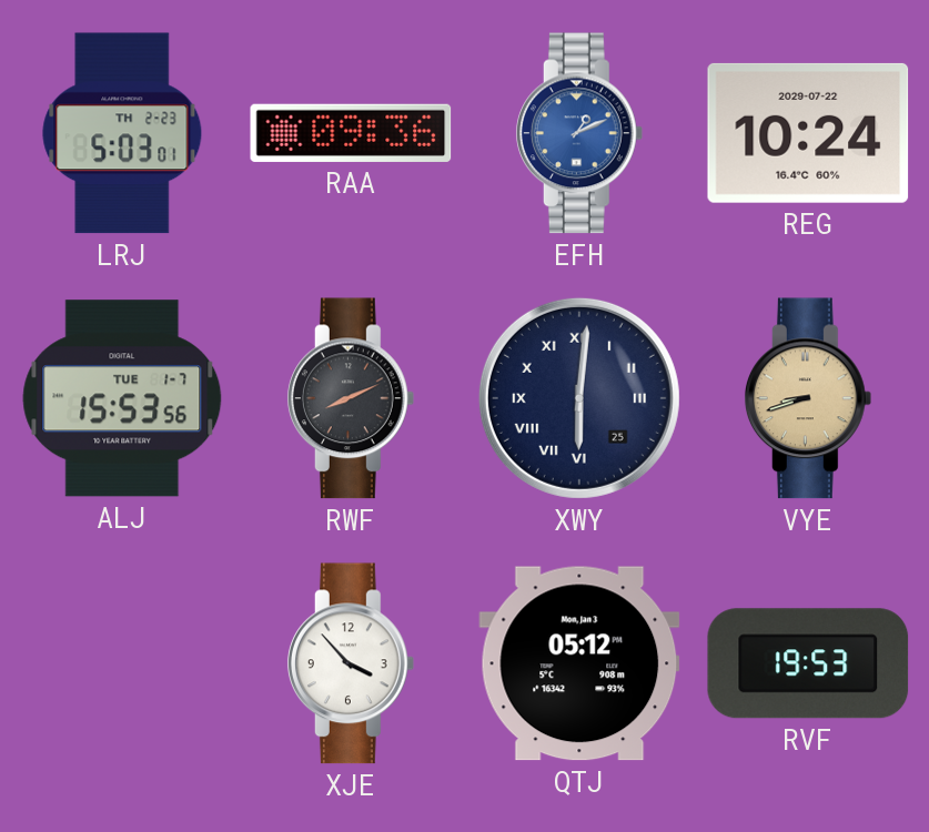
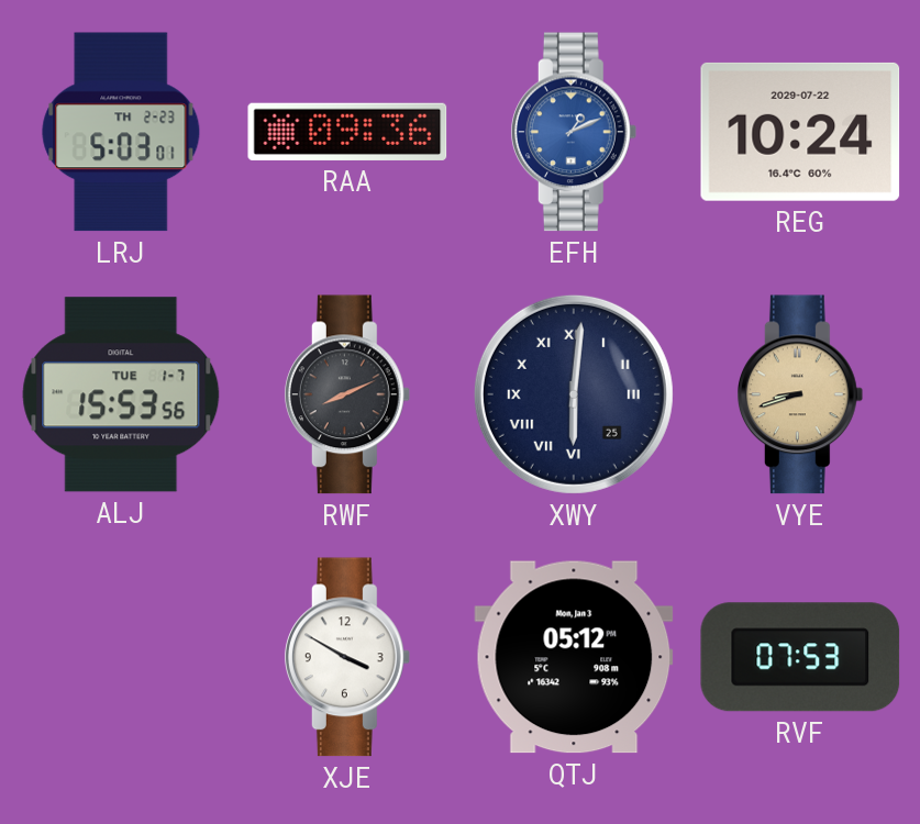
XJE: 3:53 -> 3:50 (347, 657)
RVF: 19:53 -> 07:53 (800, 657)
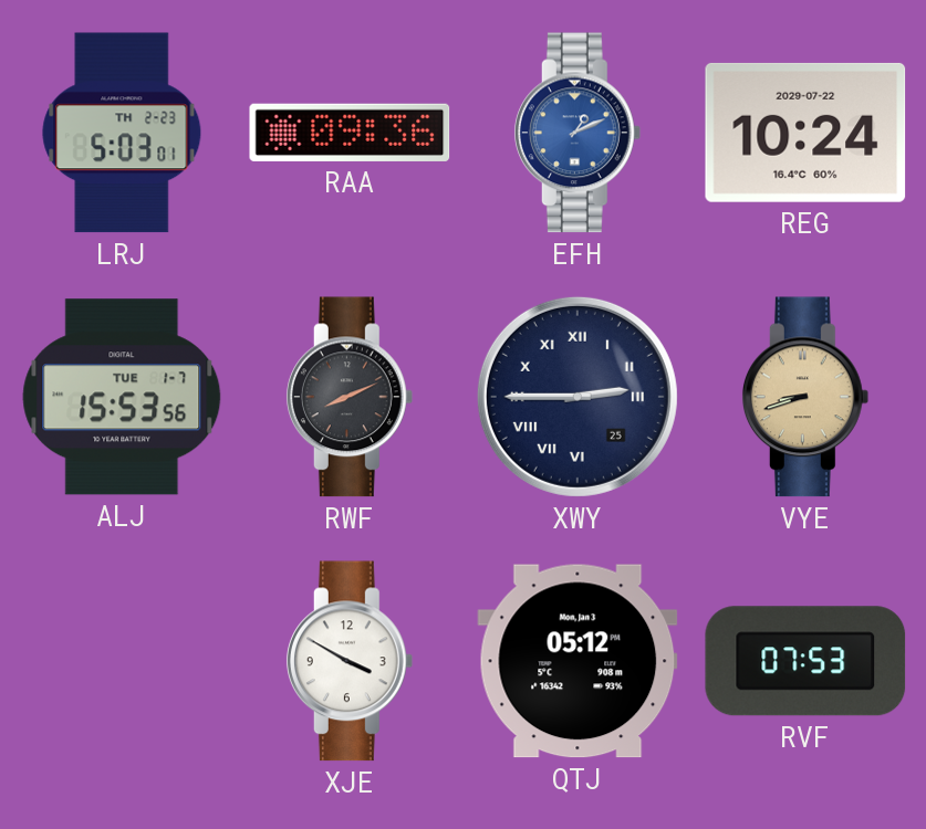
XWY: 6:01 -> 2:45 (578, 397)
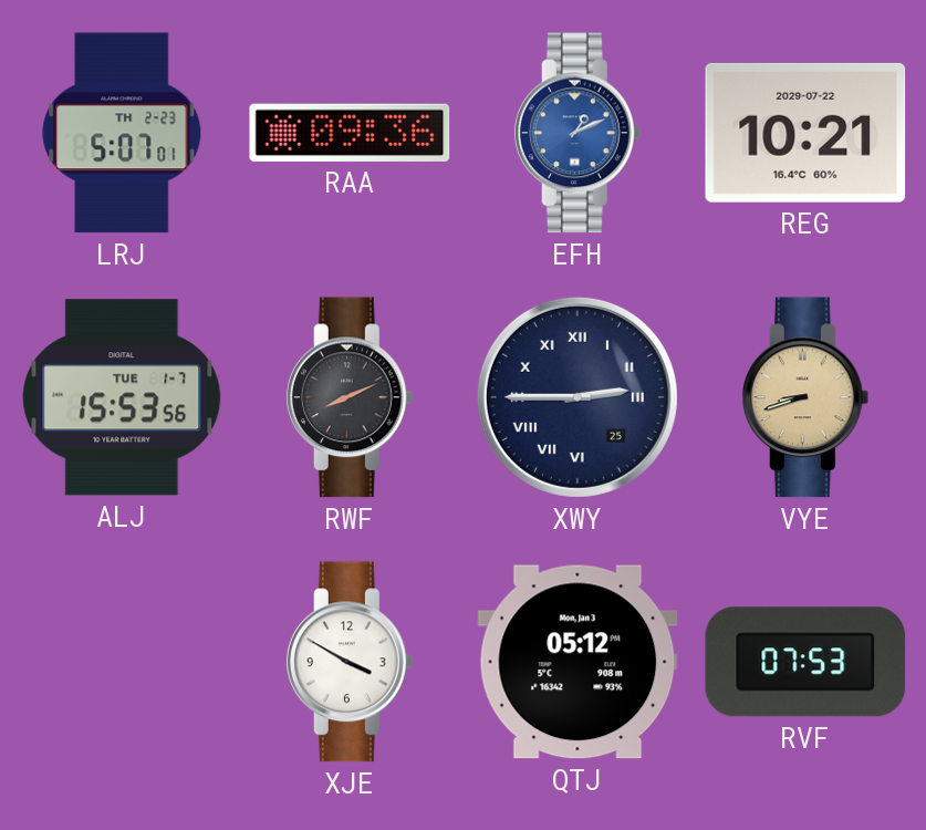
LRJ: 5:03 -> 5:07 (122, 133)
REG: 10:24 -> 10:21 (805, 133)
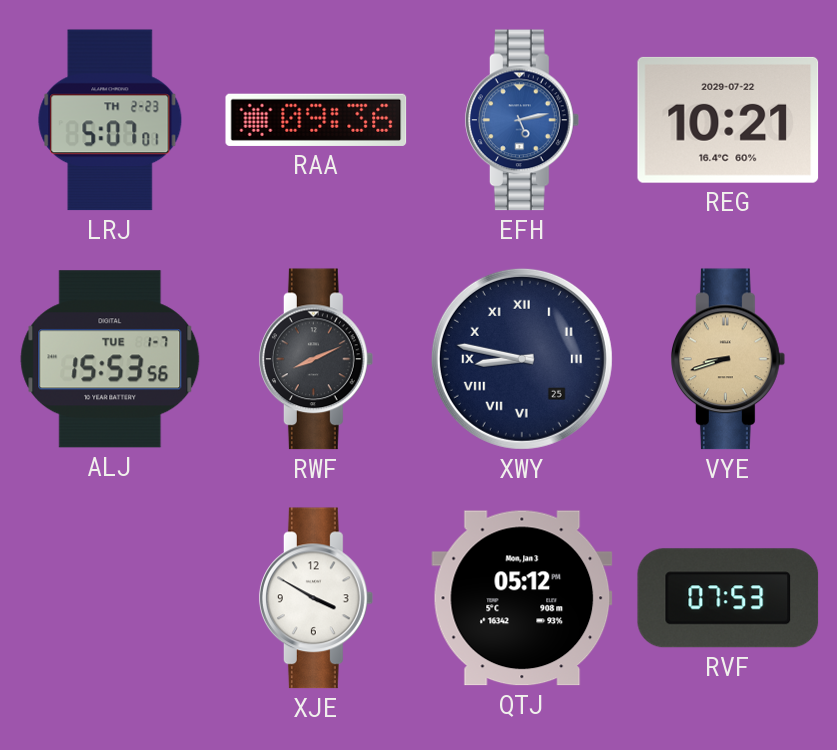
EFH: 1:11 -> 5:13 (522, 120)
XWY: 2:45 -> 8:47 (522, 359)
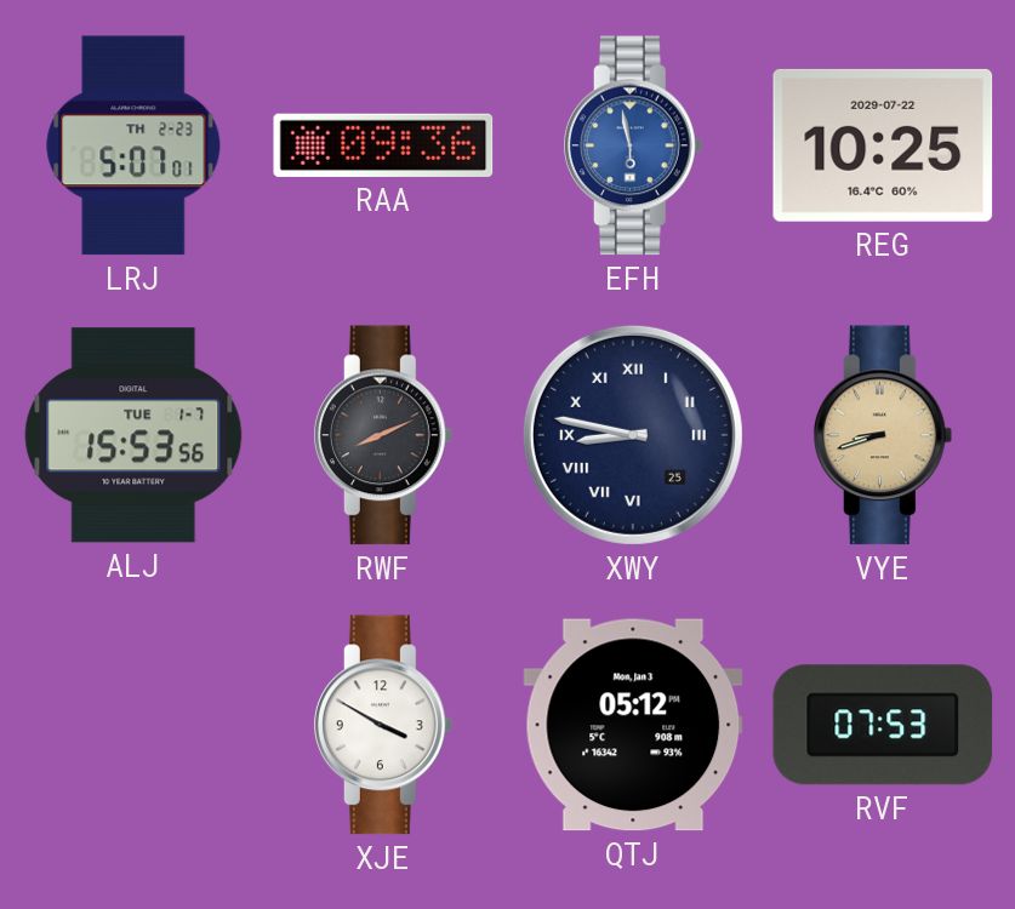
EFH: 5:13 -> 5:58 (633, 145)
REG: 10:21 -> 10:25 (883, 145)
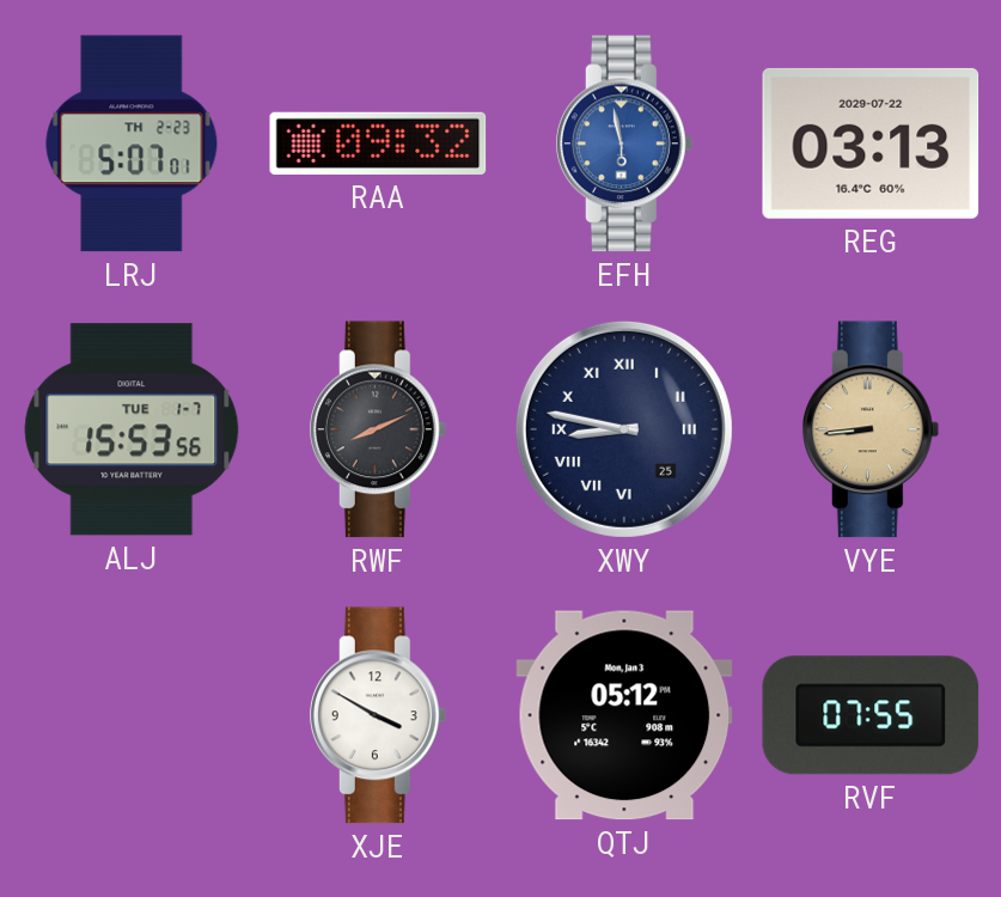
RAA: 09:36 -> 09:32 (378, 144)
REG: 10:25 -> 03:13 (871, 144)
VYE: 8:42 -> 8:44 (871, 429)
RVF: 07:53 -> 07:55 (871, 715)
